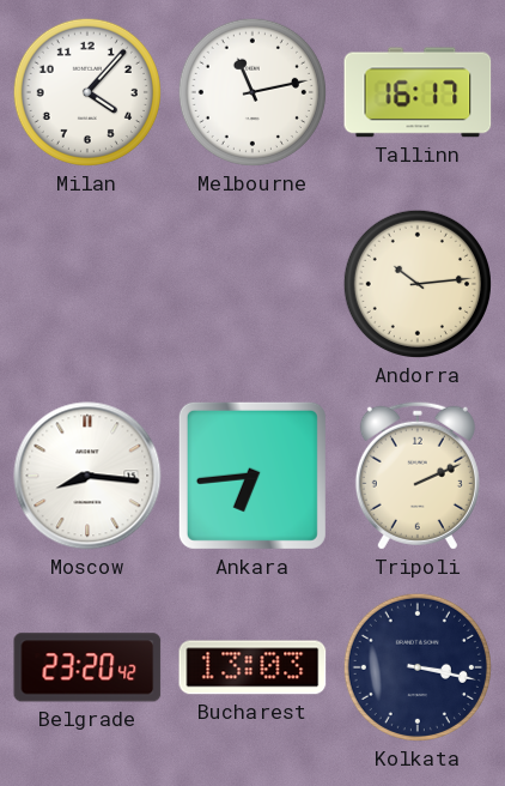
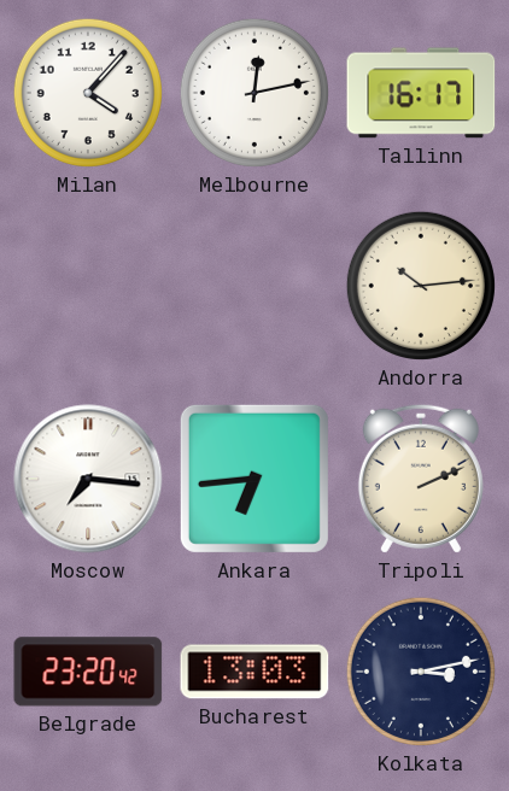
Melbourne: 11:13 -> 12:13 (255, 93)
Moscow: 8:16 -> 7:16 (88, 479)
Kolkata: 3:17 -> 3:13 (421, 672)
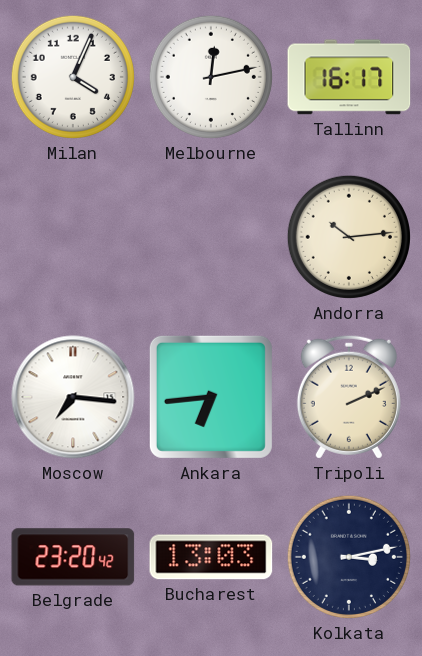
Milan: 4:07 -> 4:04 (73, 77)
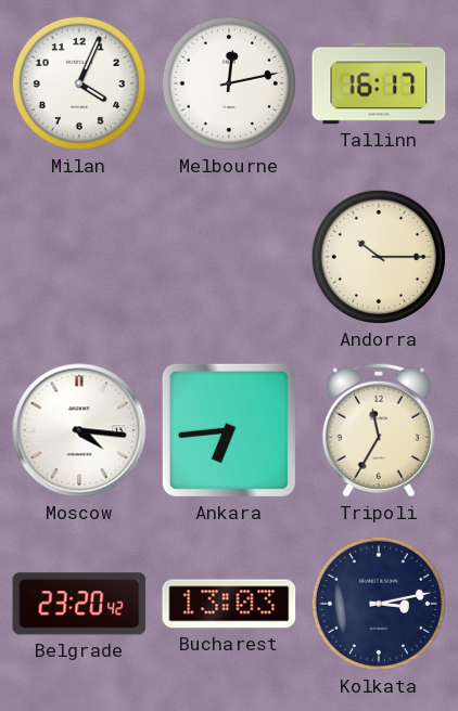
Andorra: 10:14 -> 10:15 (379, 257)
Moscow: 7:16 -> 4:16 (79, 430)
Tripoli: 2:11 -> 11:35 (379, 430)
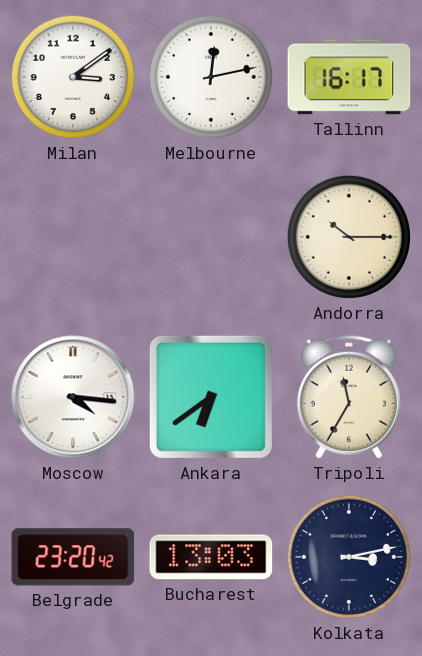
Milan: 4:04 -> 3:09 (73, 77)
Ankara: 6:44 -> 6:39 (211, 397)
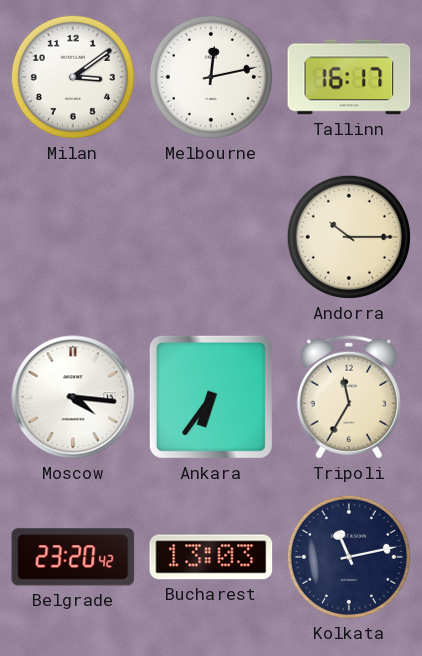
Ankara: 6:39 -> 6:36 (211, 397)
Kolkata: 3:13 -> 11:13 (349, 557)
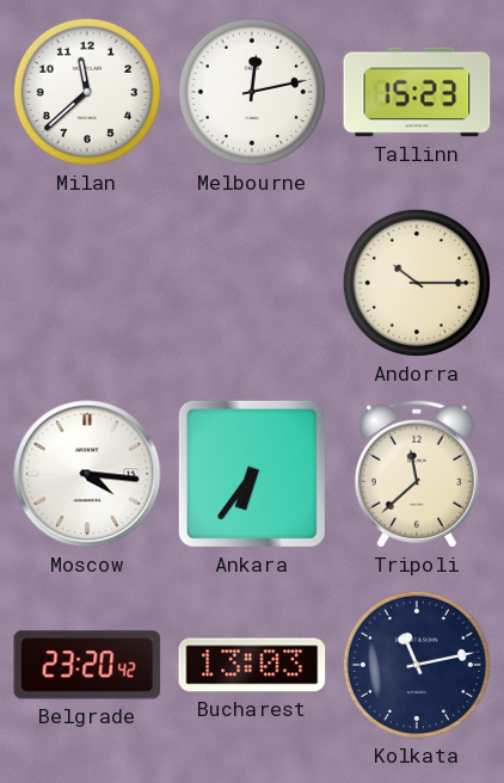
Milan: 3:09 -> 11:38 (87, 92)
Tallinn: 16:17 -> 15:23 (417, 92)
Tripoli: 11:35 -> 11:38 (417, 474)
